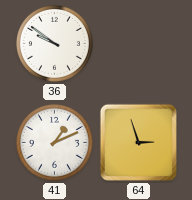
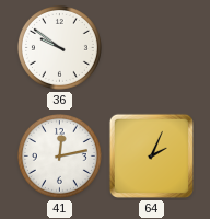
41: 1:11 -> 12:13 (59, 155)
64: 2:57 -> 2:04 (151, 155)
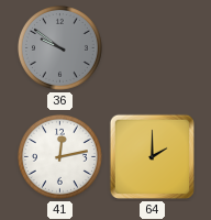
36 dial: white -> grey (59, 47)
64: 2:04 -> 2:00 (152, 156)
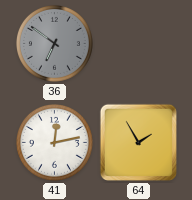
36: 9:51 -> 6:51 (54, 43)
64: 2:00 -> 1:55 (138, 142)
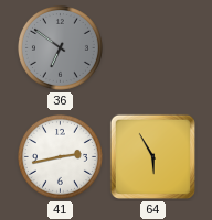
41: 12:13 -> 2:43 (60, 156)
64: 1:55 -> 5:55 (152, 156)
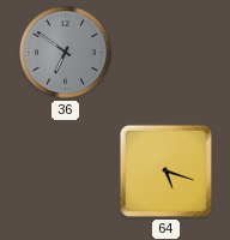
41: 2:43 -> none (60, 156)
64: 5:55 -> 5:18 (165, 170)
